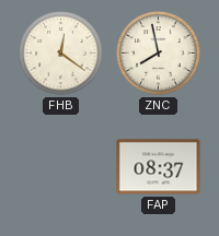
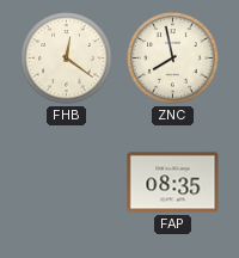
FAP: 08:37 -> 08:35 (173, 183)
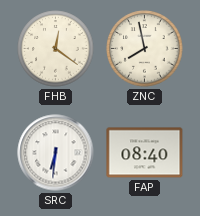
SRC: none -> 6:31 (56, 153)
FAP: 08:35 -> 08:40 (145, 153)
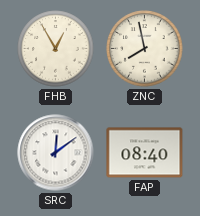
FHB: 12:21 -> 12:55 (56, 49)
SRC: 6:31 -> 12:09 (56, 153)
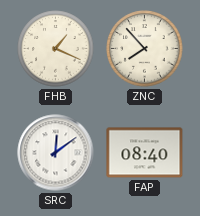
FHB: 12:55 -> 1:19 (56, 49)
ZNC: 7:58 -> 7:53 (145, 49)
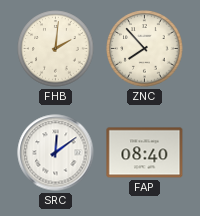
FHB: 1:19 -> 2:01 (56, 49)
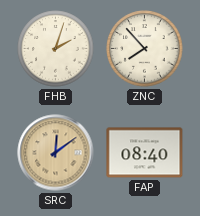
FHB: 2:01 -> 2:03 (56, 49)
SRC dial: white -> champagne (56, 153)
